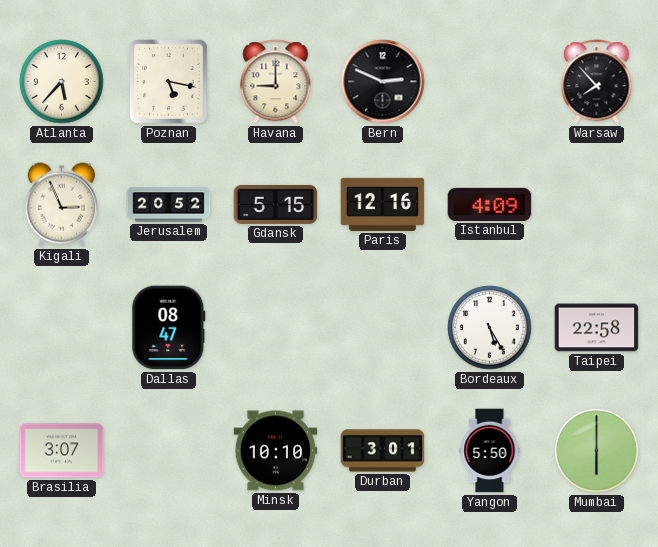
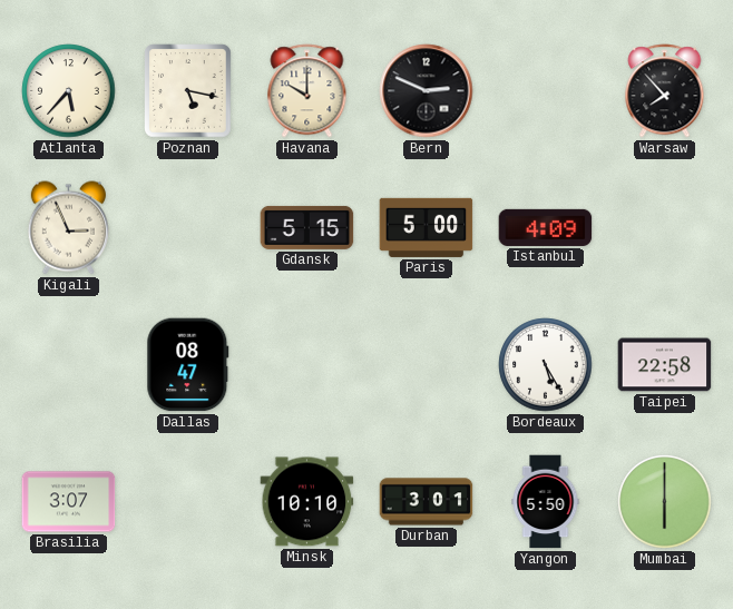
Havana: 9:00 -> 10:00 (307, 91)
Jerusalem: 20:52 -> none (169, 205)
Paris: 12:16 -> 5:00 (427, 227)
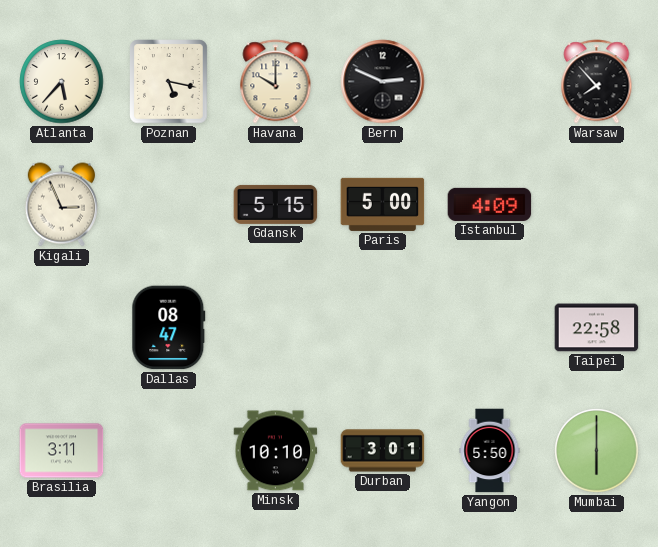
Bordeaux: 5:25 -> none (546, 365)
Brasilia: 3:07 -> 3:11 (62, 451)
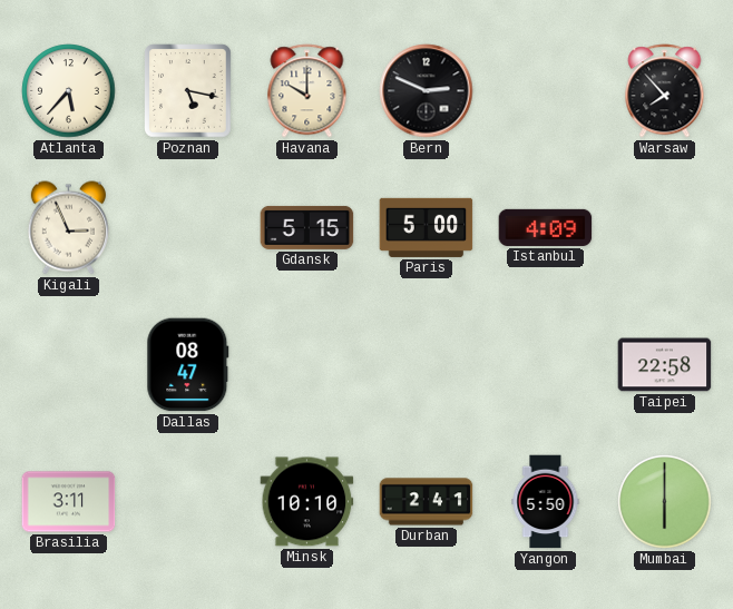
Durban: 3:01 -> 2:41 (427, 502)
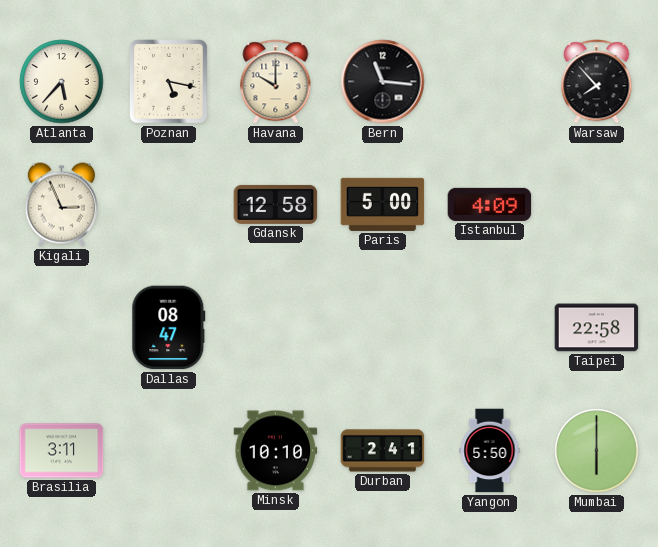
Bern: 2:49 -> 11:16 (383, 82)
Gdansk: 5:15 -> 12:58 (276, 204)
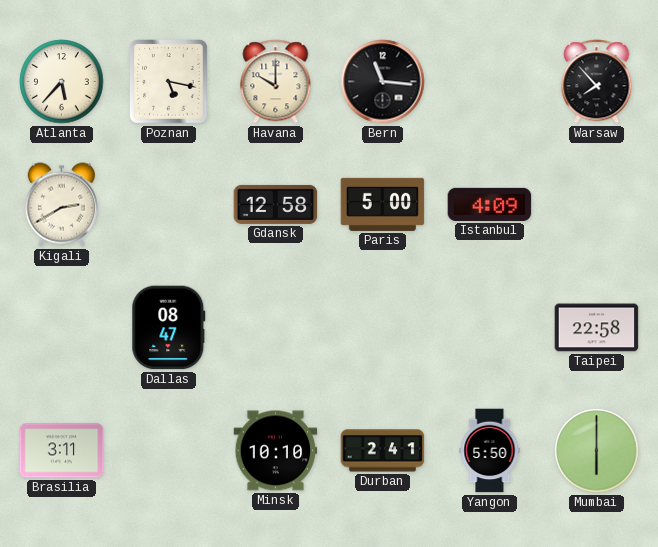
Kigali: 2:56 -> 2:40 (61, 205)
